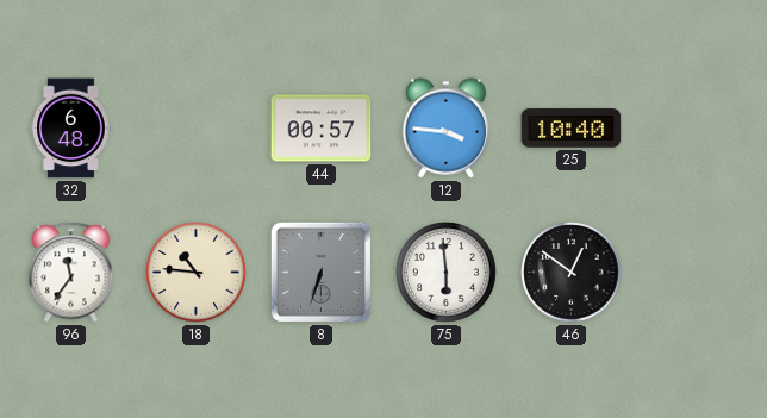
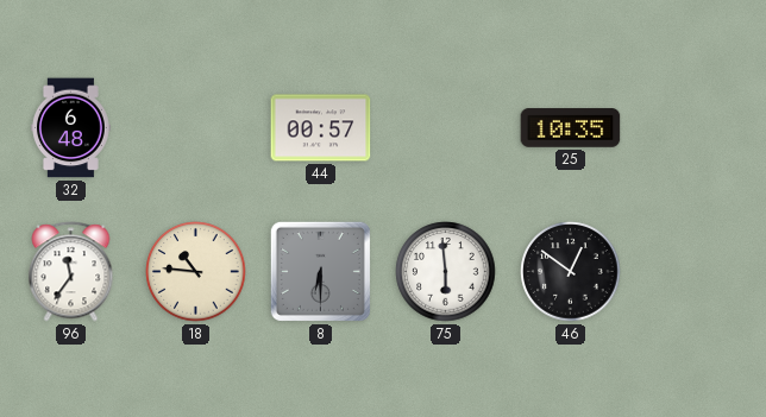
12: 3:46 -> none (445, 129)
25: 10:40 -> 10:35 (571, 128)
8: 6:33 -> 6:30 (320, 271)
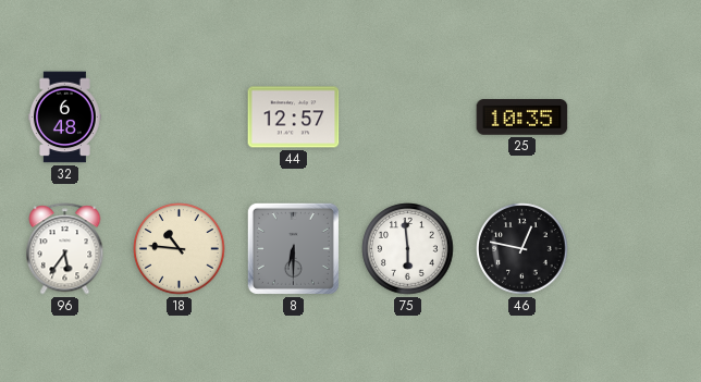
44: 00:57 -> 12:57 (294, 118)
96: 11:36 -> 5:36 (65, 249)
46: 12:51 -> 12:47 (522, 249)
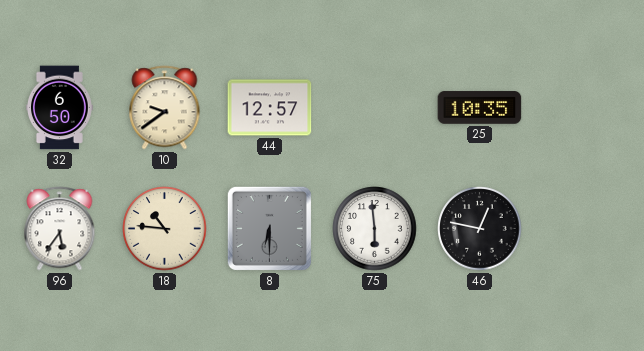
32: 6:48 -> 6:50 (60, 108)
10: none -> 9:39 (165, 108)
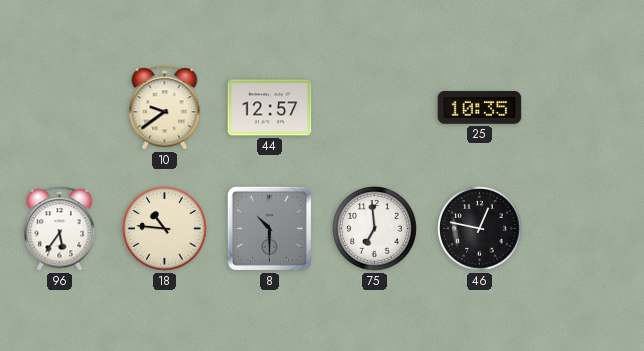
32: 6:50 -> none (60, 108)
8: 6:30 -> 10:30 (269, 228)
75: 5:59 -> 6:59 (375, 229)
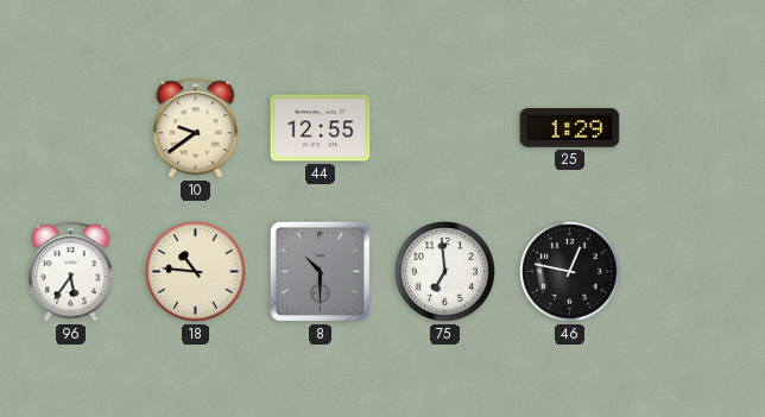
44: 12:57 -> 12:55 (321, 128)
25: 10:35 -> 1:29 (570, 128)
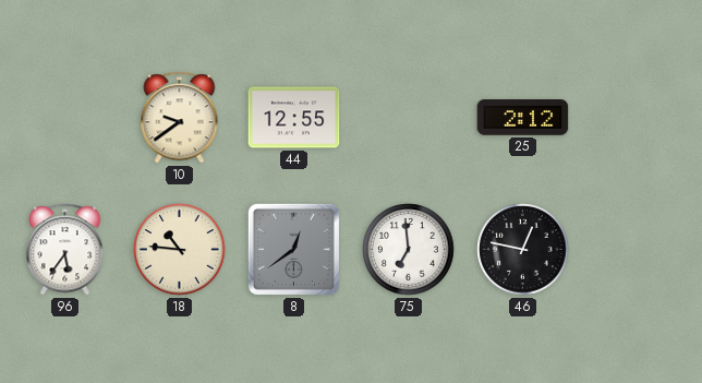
25: 1:29 -> 2:12 (523, 118)
8: 10:30 -> 12:39 (293, 249)
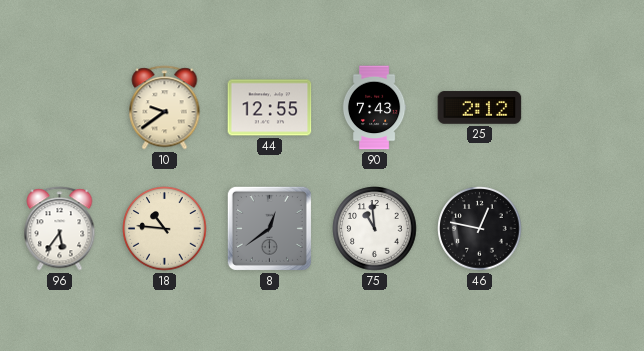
90: none -> 7:43 (374, 108)
75: 6:59 -> 10:59 (375, 229)
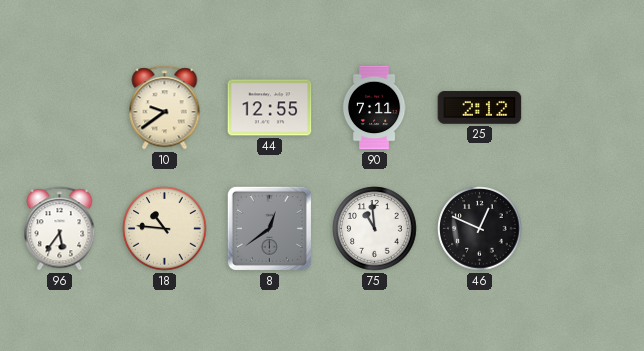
90: 7:43 -> 7:11 (374, 108)
46: 12:47 -> 12:49 (480, 229)
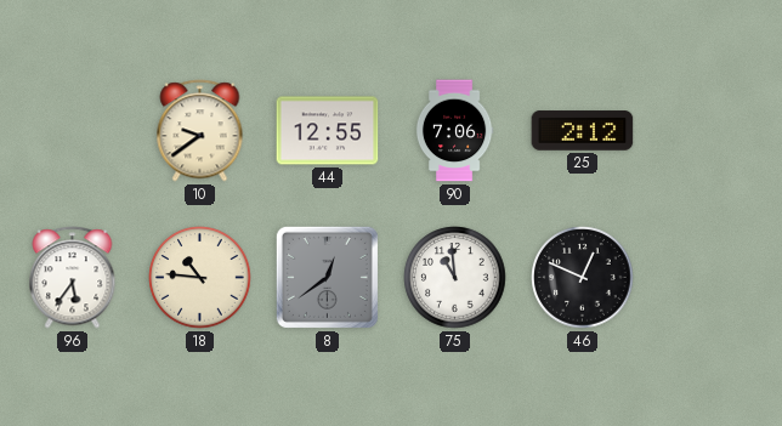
90: 7:11 -> 7:06 (454, 131)
